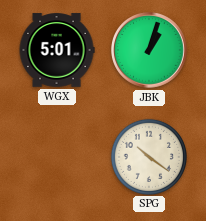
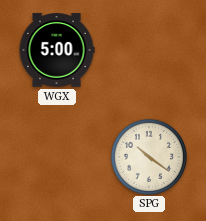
WGX: 5:01 -> 5:00 (57, 50)
JBK: 1:03 -> none (150, 51)
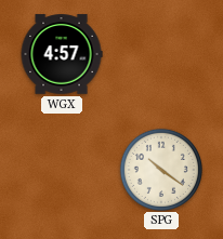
WGX: 5:00 -> 4:57 (62, 54)
